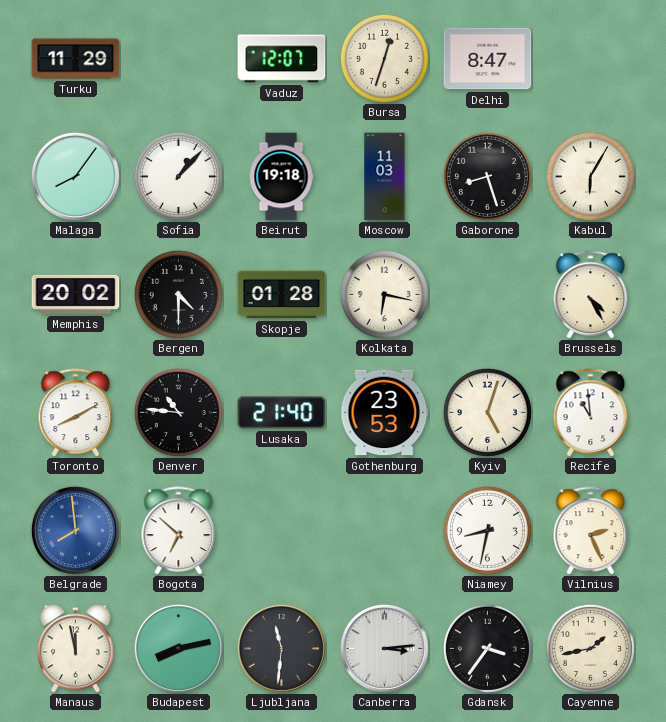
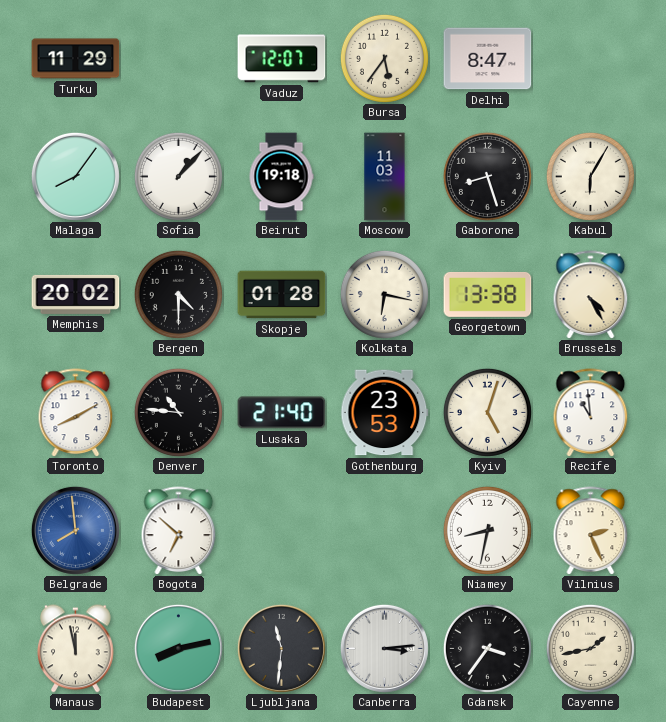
Bursa: 12:33 -> 5:36 (384, 58)
Georgetown: none -> 13:38 (488, 294)
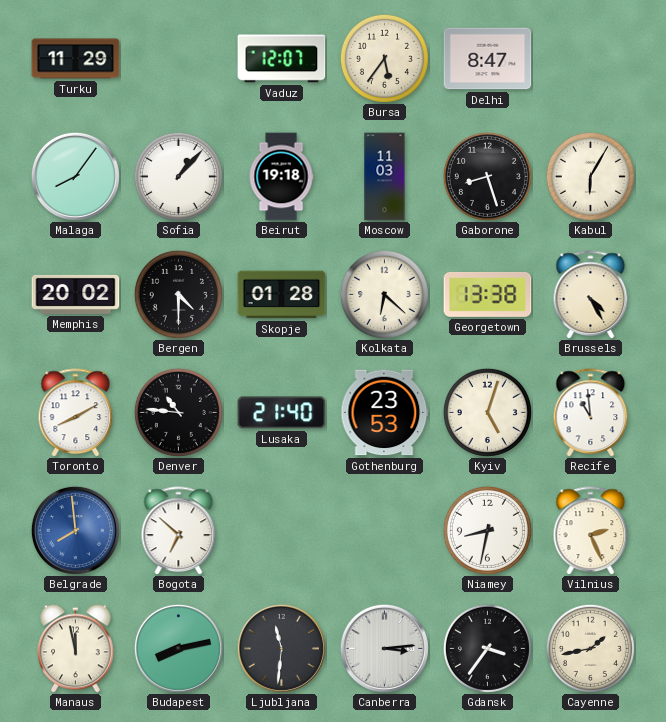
Kolkata: 6:17 -> 6:22 (384, 294)
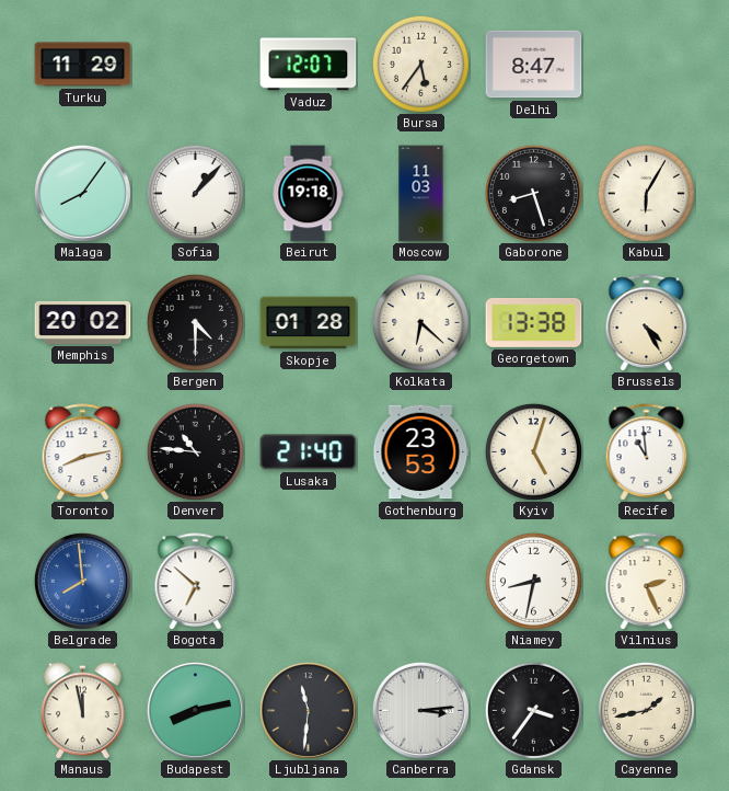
Toronto: 8:10 -> 8:13 (83, 451)
